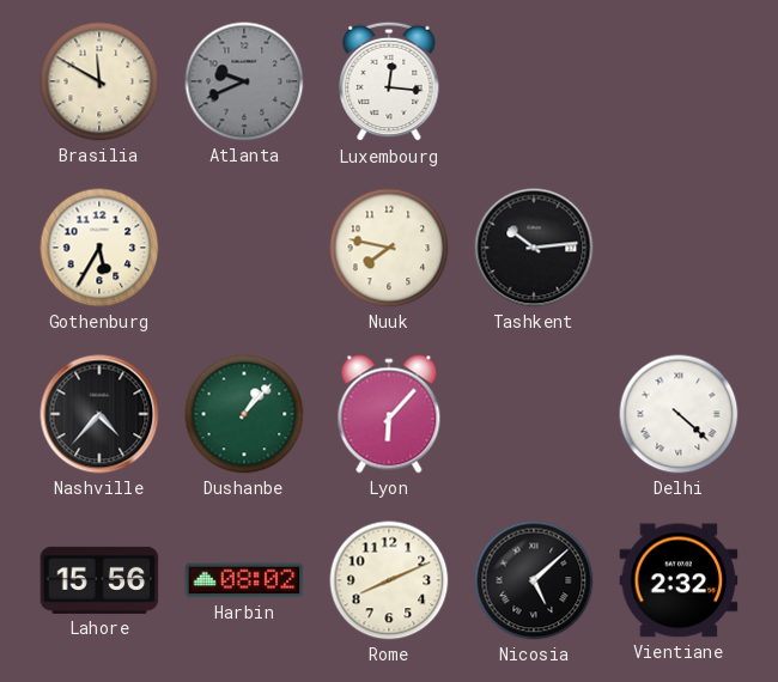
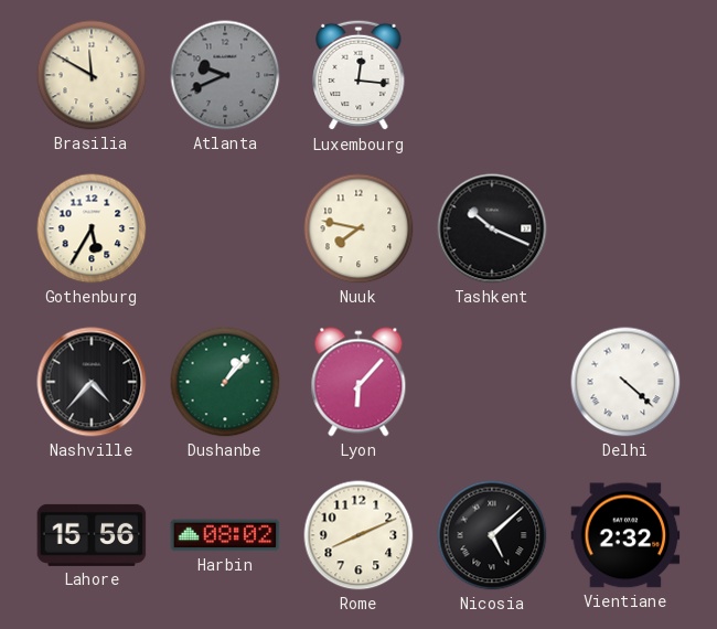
Tashkent: 10:14 -> 10:19 (492, 228)
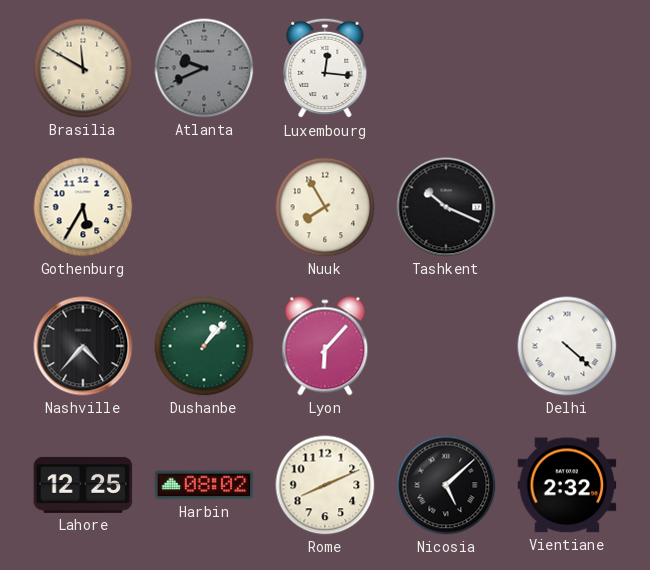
Nuuk: 7:47 -> 7:55 (325, 207)
Lahore: 15:56 -> 12:25 (83, 485)
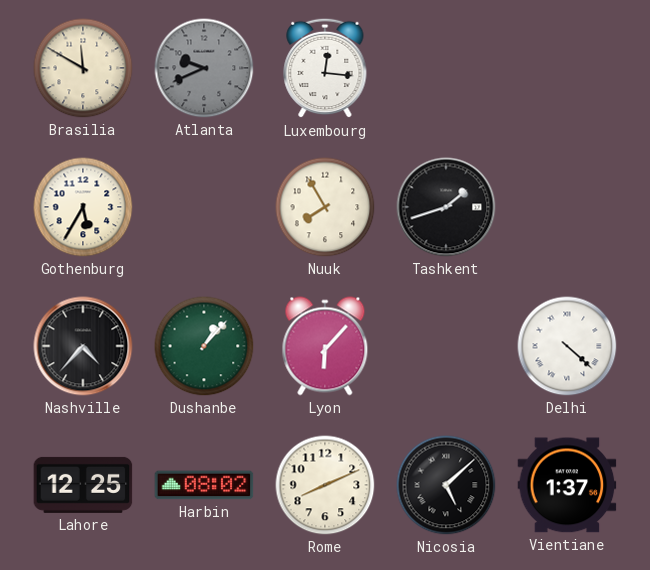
Tashkent: 10:19 -> 1:42 (446, 207)
Vientiane: 2:32 -> 1:37 (567, 485)
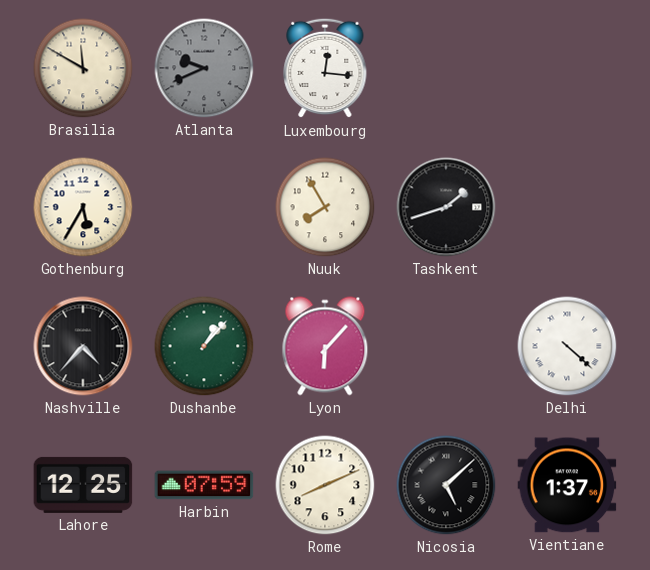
Harbin: 08:02 -> 07:59 (204, 485)
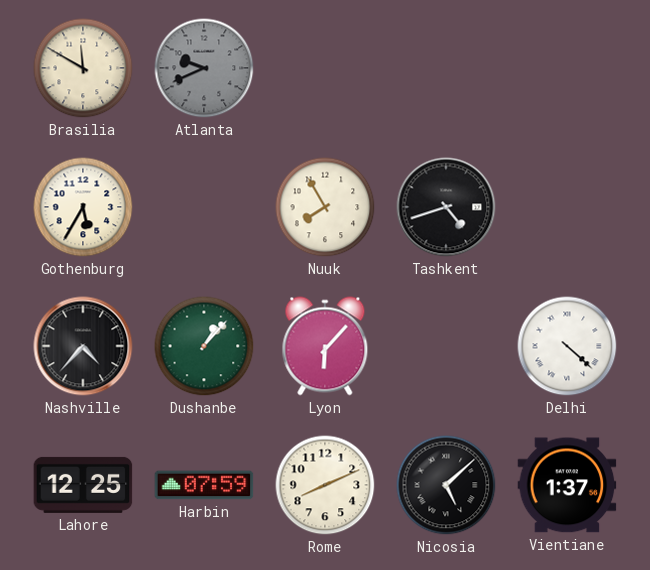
Luxembourg: 12:16 -> none (325, 68)
Tashkent: 1:42 -> 4:42 (446, 207)
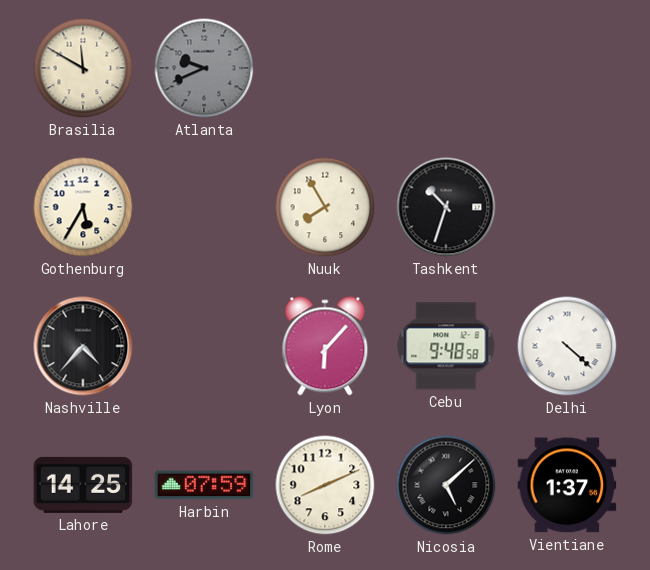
Tashkent: 4:42 -> 10:33 (446, 207)
Dushanbe: 1:07 -> none (204, 346)
Cebu: none -> 9:48 (446, 346)
Lahore: 12:25 -> 14:25 (83, 485)
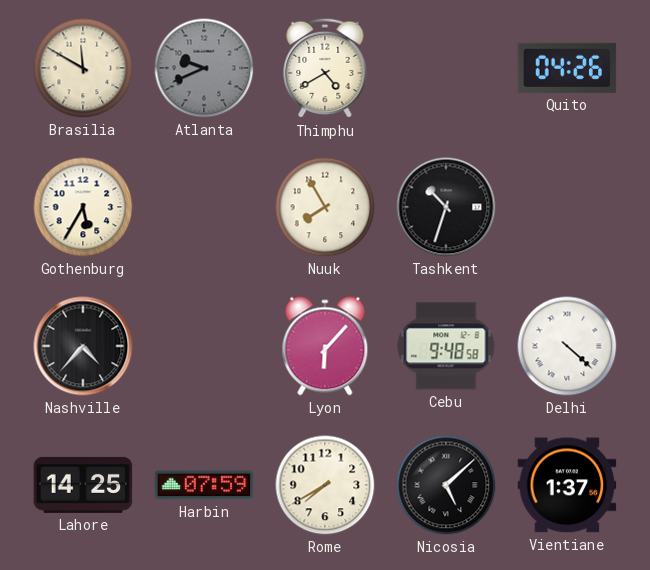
Thimphu: none -> 4:40 (325, 68)
Quito: none -> 04:26 (567, 68)
Rome: 8:11 -> 7:40 (325, 485)
